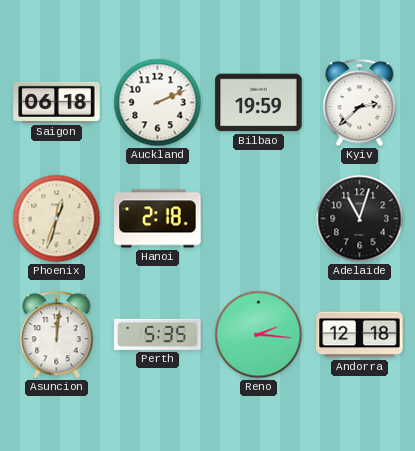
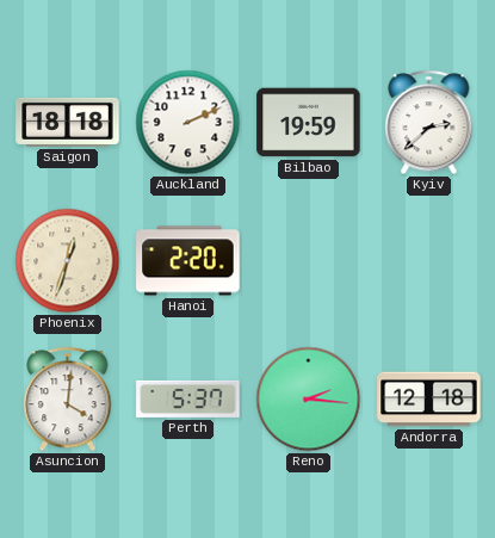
Saigon: 06:18 -> 18:18 (68, 122)
Hanoi: 2:18 -> 2:20 (188, 261)
Adelaide: 11:03 -> none (360, 219)
Asuncion: 12:01 -> 4:01 (68, 400)
Perth: 5:35 -> 5:37 (188, 398)
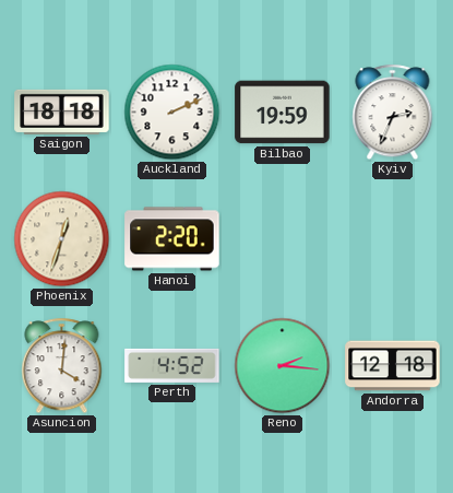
Kyiv: 2:38 -> 2:34 (393, 113)
Perth: 5:37 -> 4:52 (172, 365)
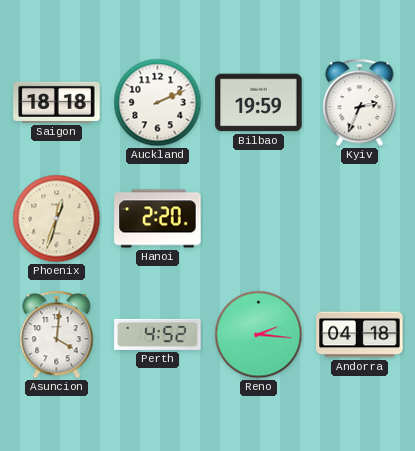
Andorra: 12:18 -> 04:18 (360, 335)
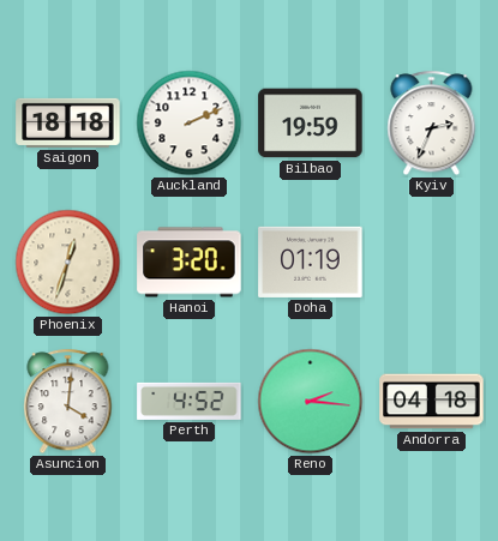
Hanoi: 2:20 -> 3:20 (190, 263)
Doha: none -> 01:19 (311, 262)
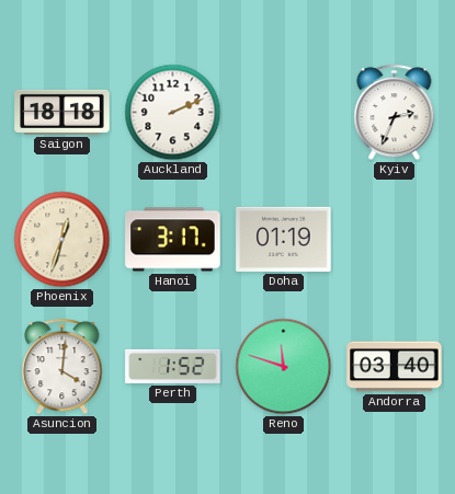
Bilbao: 19:59 -> none (311, 124)
Hanoi: 3:20 -> 3:17 (173, 240)
Perth: 4:52 -> 1:52 (173, 366)
Reno: 2:16 -> 11:48 (284, 367)
Andorra: 04:18 -> 03:40 (395, 367)
